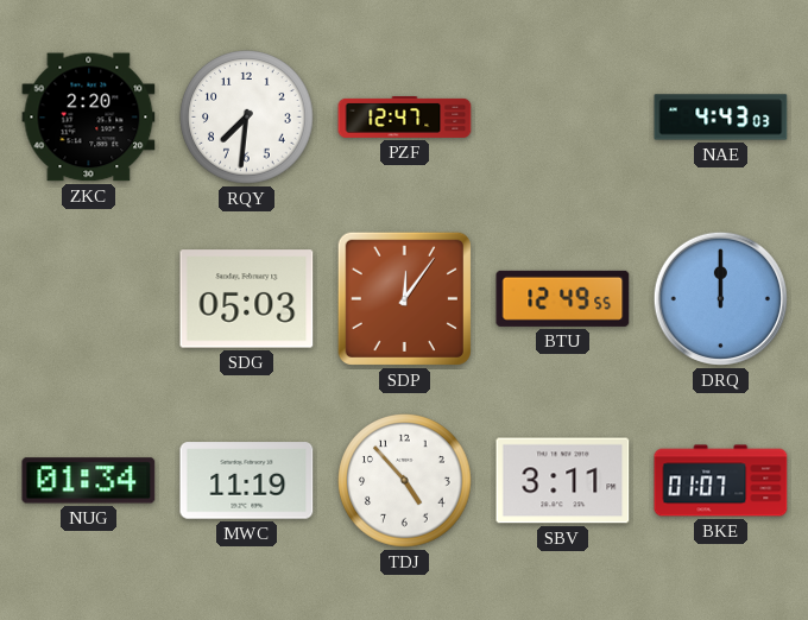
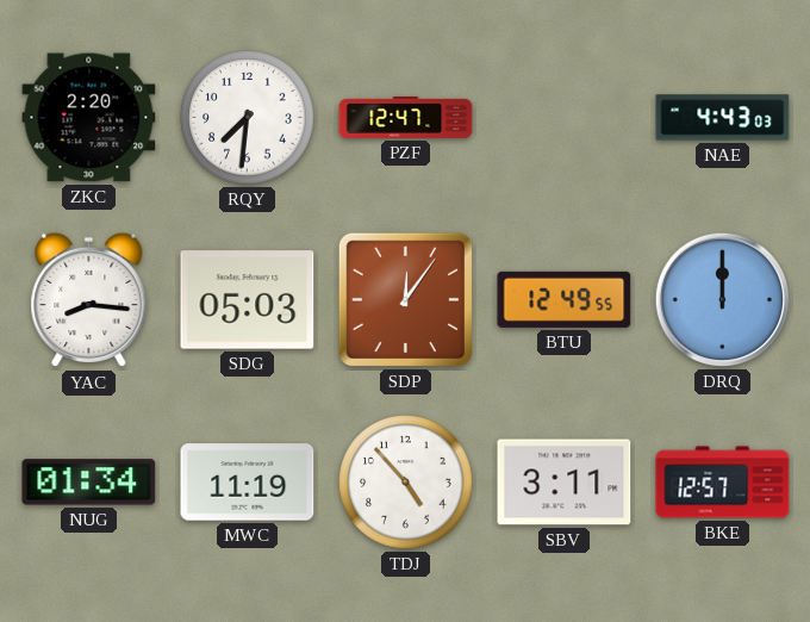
YAC: none -> 8:16 (89, 300)
BKE: 01:07 -> 12:57 (723, 483)
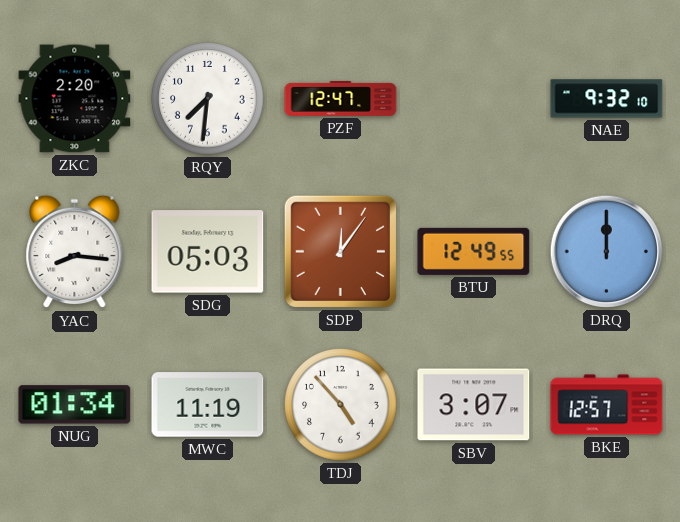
NAE: 4:43 -> 9:32 (607, 99)
SBV: 3:11 -> 3:07 (474, 405)
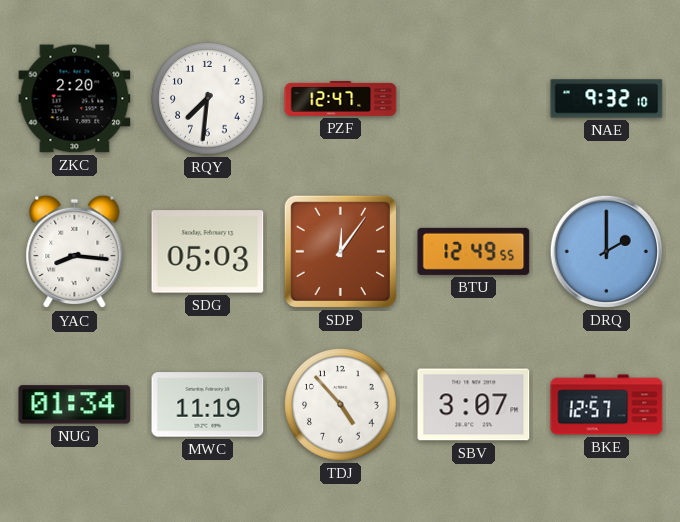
DRQ: 12:00 -> 2:00 (606, 251)
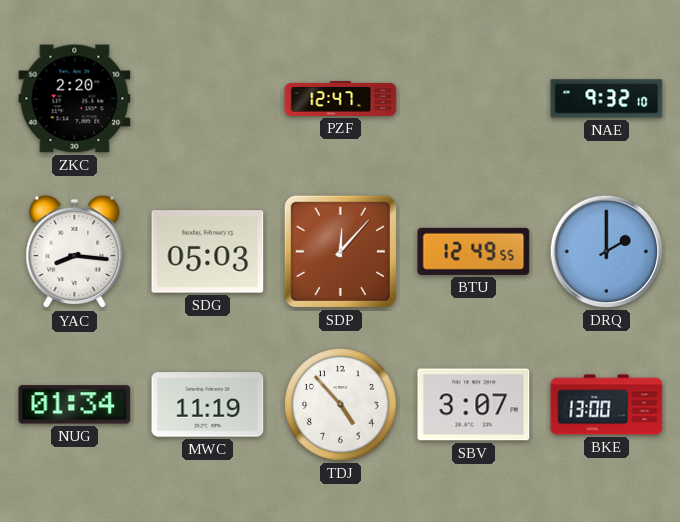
RQY: 7:31 -> none (208, 99)
SDP: 12:06 -> 12:07 (340, 251)
BKE: 12:57 -> 13:00 (607, 405)
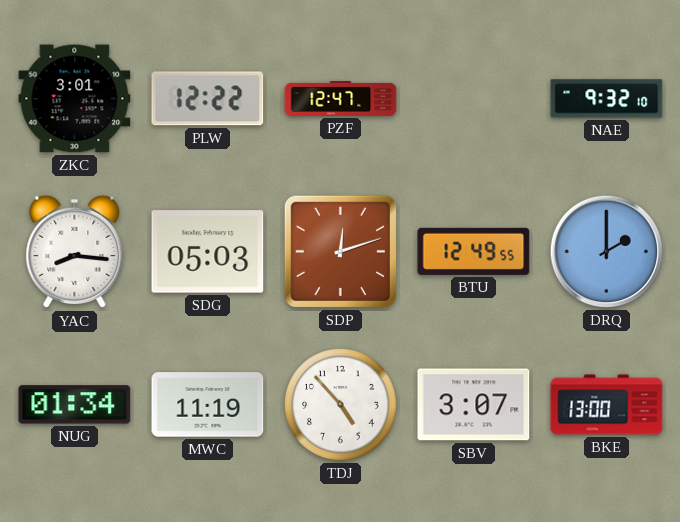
ZKC: 2:20 -> 3:01 (75, 99)
PLW: none -> 12:22 (208, 99)
SDP: 12:07 -> 12:12 (340, 251)
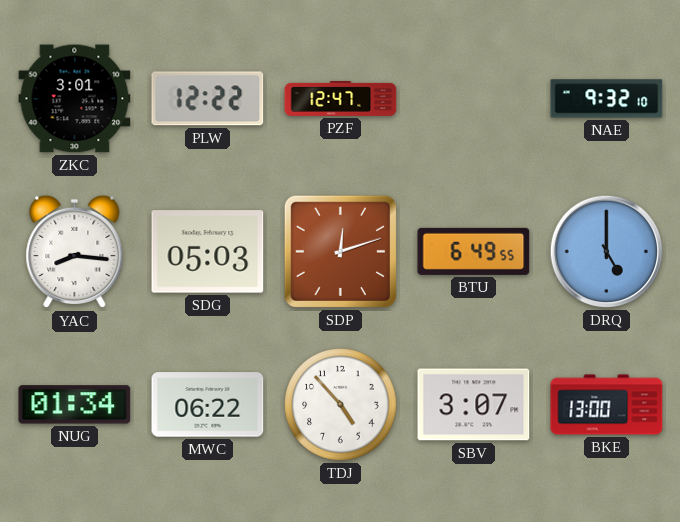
BTU: 12:49 -> 6:49 (474, 251)
DRQ: 2:00 -> 5:00 (606, 251)
MWC: 11:19 -> 06:22 (208, 405)
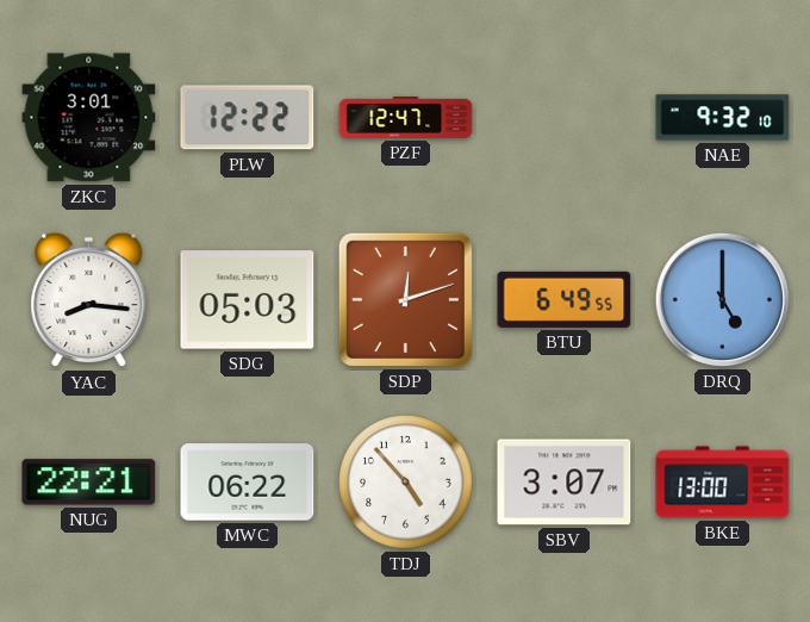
NUG: 01:34 -> 22:21 (89, 483)
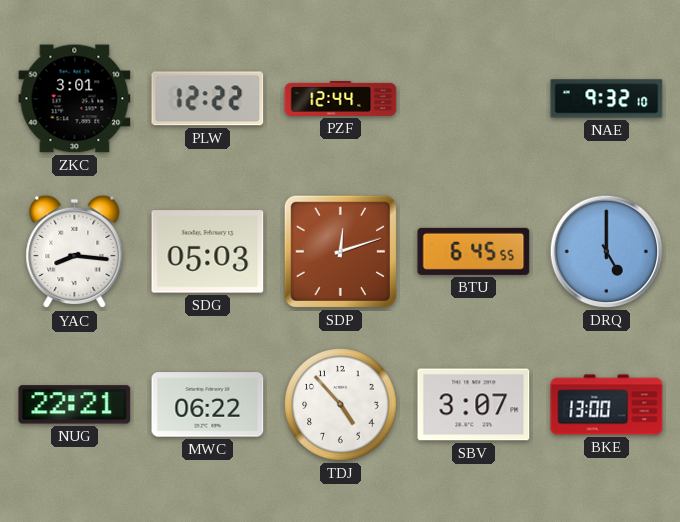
PZF: 12:47 -> 12:44 (341, 98)
BTU: 6:49 -> 6:45 (474, 251)
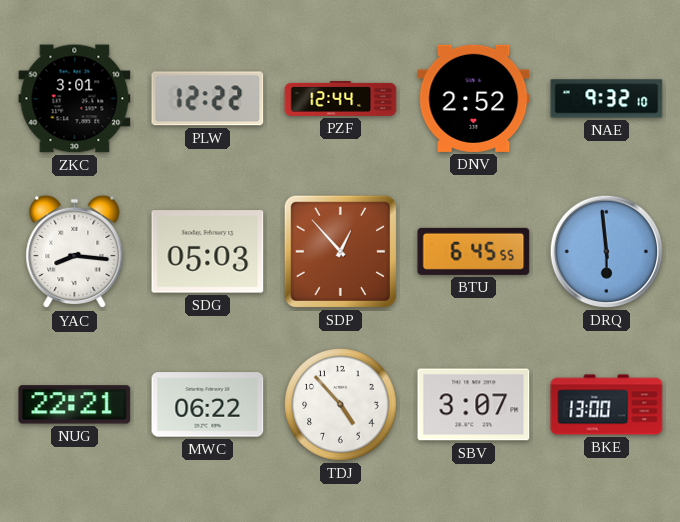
DNV: none -> 2:52 (474, 98)
SDP: 12:12 -> 12:53 (340, 251)
DRQ: 5:00 -> 5:59 (606, 251)
